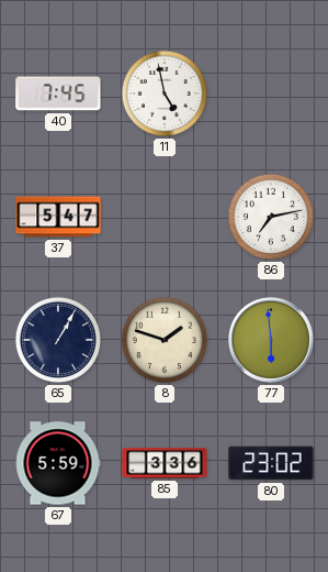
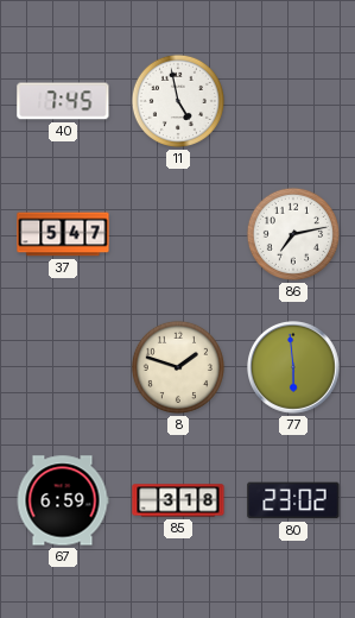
65: 1:05 -> none (58, 340)
67: 5:59 -> 6:59 (63, 500)
85: 3:36 -> 3:18 (178, 500)
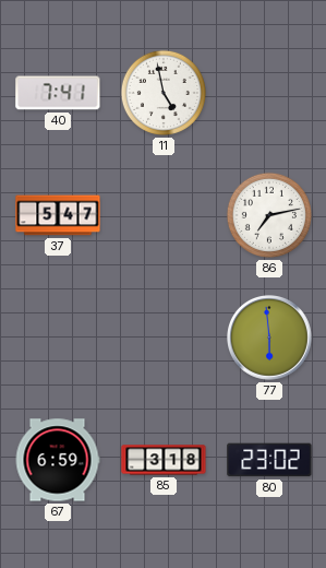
40: 7:45 -> 7:41 (58, 93)
8: 1:48 -> none (178, 367)
